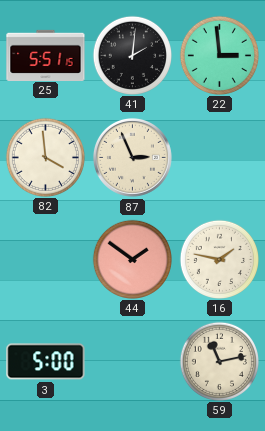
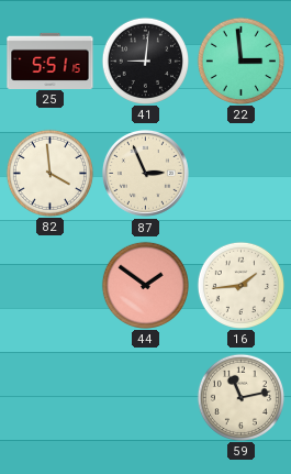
41: 2:01 -> 9:01 (145, 60)
16: 1:47 -> 1:44 (240, 285)
3: 5:00 -> none (46, 362)
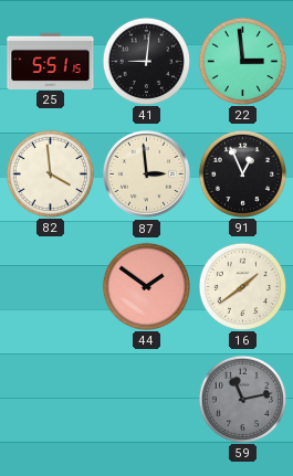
87: 2:56 -> 2:59 (146, 173)
91: none -> 12:56 (242, 173)
16: 1:44 -> 1:39 (242, 286)
59 dial: cream -> grey (242, 399)
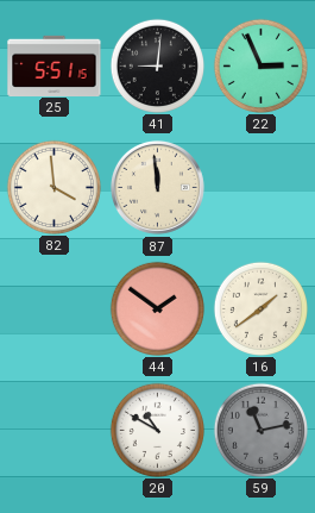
22: 2:59 -> 2:56 (260, 65)
87: 2:59 -> 11:59 (157, 187)
91: 12:56 -> none (242, 173)
20: none -> 10:50 (157, 430)
